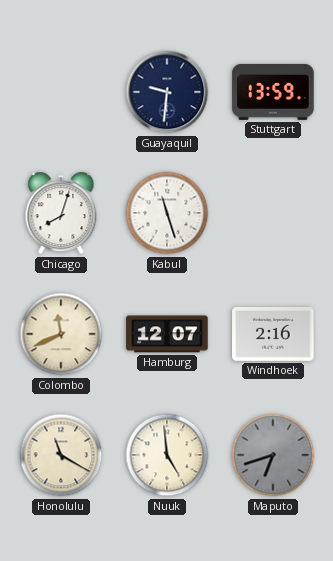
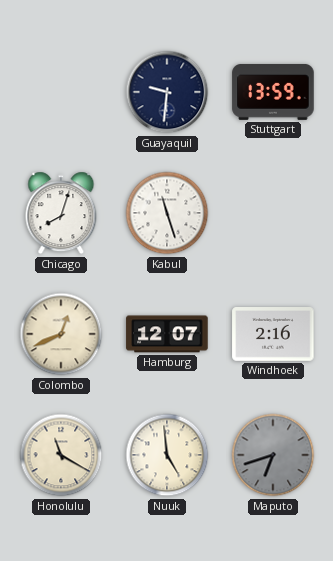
Colombo: 11:41 -> 12:41 (61, 334)
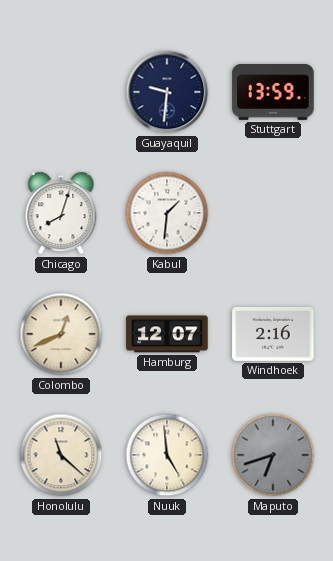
Kabul: 11:27 -> 1:31 (167, 213)
Honolulu: 11:20 -> 11:22 (61, 455)
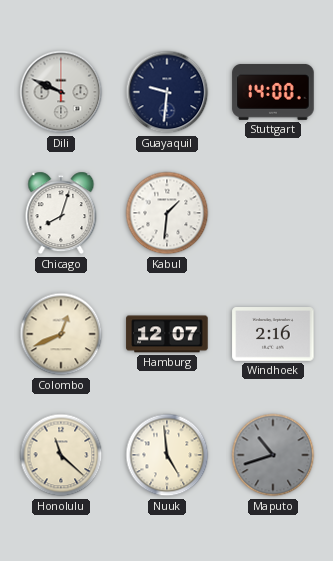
Dili: none -> 9:49 (61, 92)
Stuttgart: 13:59 -> 14:00 (273, 92)
Maputo: 6:42 -> 10:42 (273, 455)
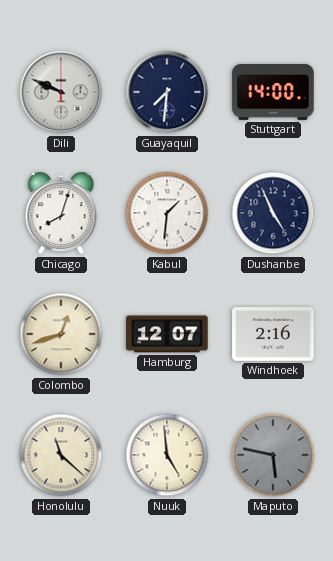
Guayaquil: 9:31 -> 7:31 (167, 92)
Dushanbe: none -> 4:56 (273, 213)
Colombo: 12:41 -> 12:42 (61, 334)
Maputo: 10:42 -> 5:47 (273, 455)
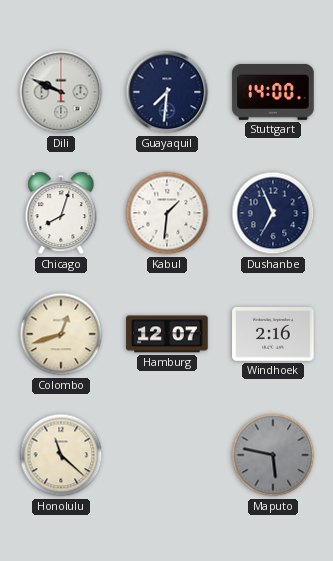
Dushanbe: 4:56 -> 6:56 (273, 213)
Nuuk: 4:59 -> none (167, 455)
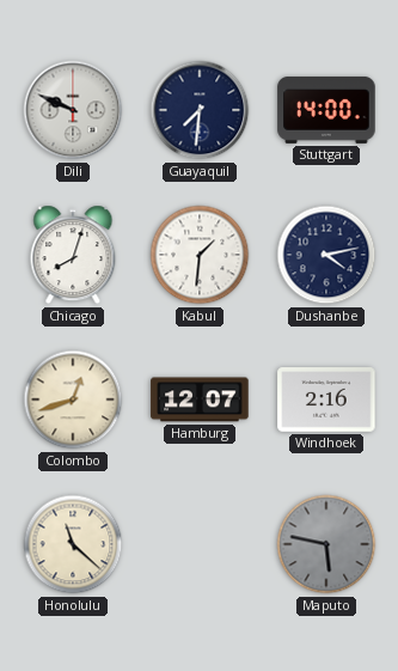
Dushanbe: 6:56 -> 4:13 (326, 255)
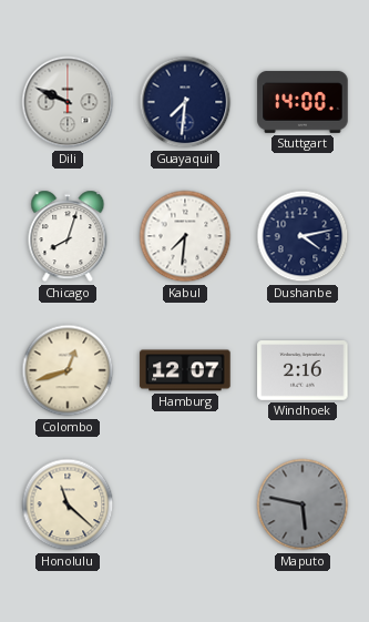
Kabul: 1:31 -> 7:31 (185, 236)
